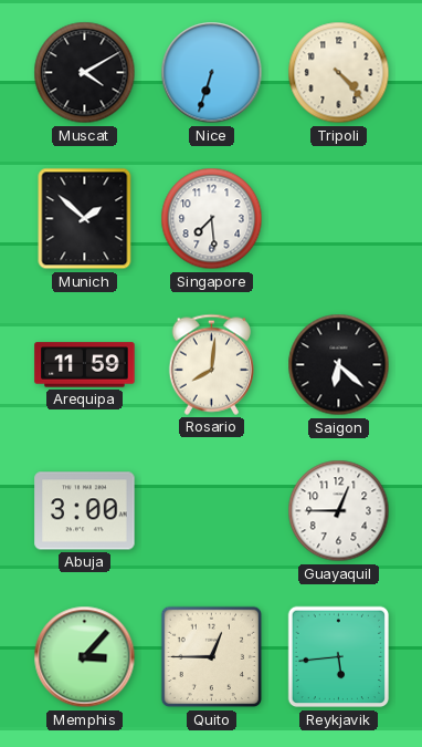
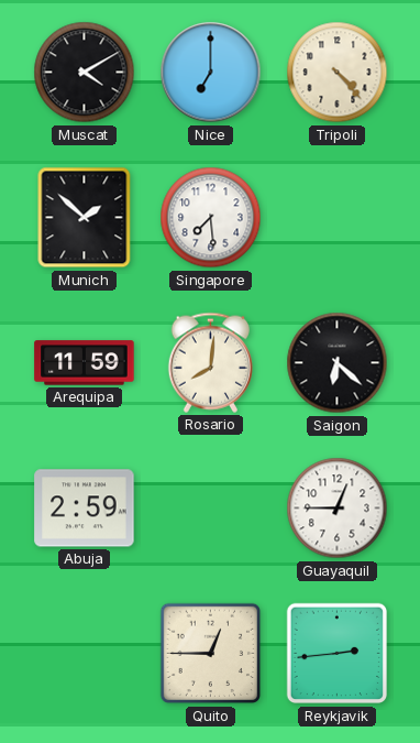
Nice: 6:33 -> 7:00 (211, 73)
Abuja: 3:00 -> 2:59 (85, 509)
Memphis: 3:07 -> none (85, 657)
Reykjavik: 5:44 -> 2:44 (338, 654)
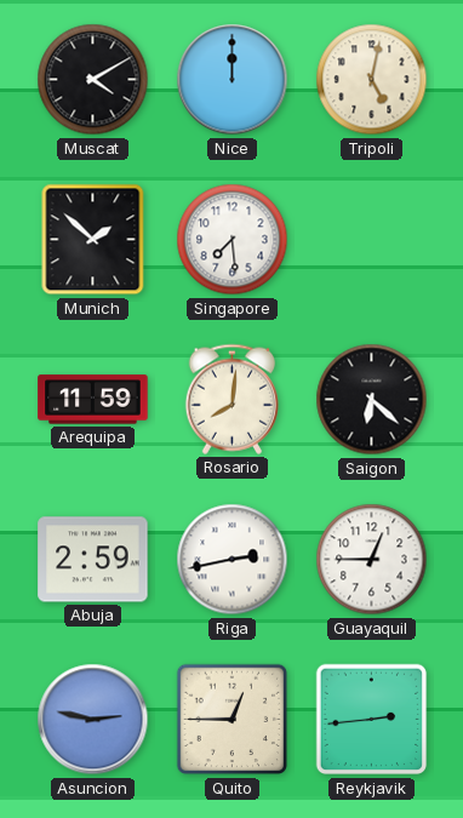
Nice: 7:00 -> 12:00 (233, 80)
Tripoli: 4:23 -> 5:02 (372, 80)
Riga: none -> 2:43 (233, 560)
Asuncion: none -> 2:47 (93, 720)
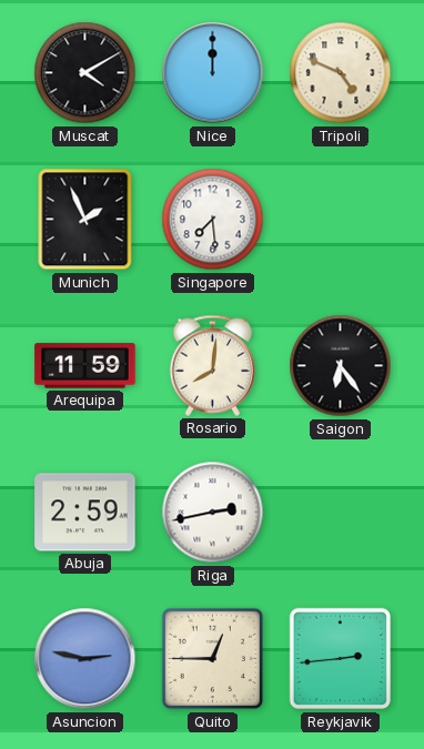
Tripoli: 5:02 -> 4:49 (341, 73)
Munich: 1:52 -> 1:56 (85, 220)
Saigon: 6:22 -> 6:24 (341, 366)
Guayaquil: 12:45 -> none (372, 560)
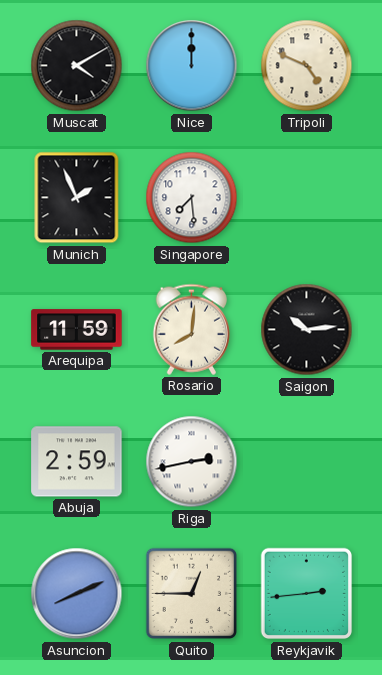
Saigon: 6:24 -> 10:14 (307, 330)
Asuncion: 2:47 -> 8:11 (77, 594)
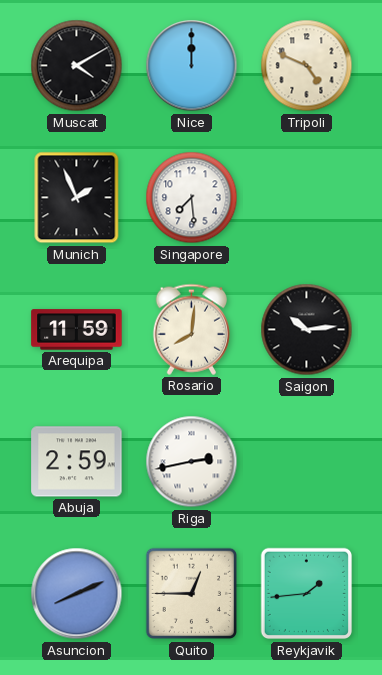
Reykjavik: 2:44 -> 1:44 (307, 594)
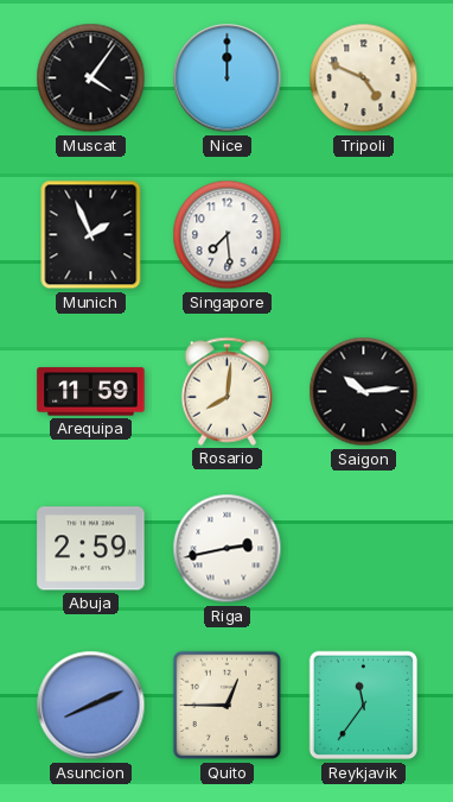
Muscat: 4:10 -> 4:06 (91, 78)
Reykjavik: 1:44 -> 11:36 (364, 706)
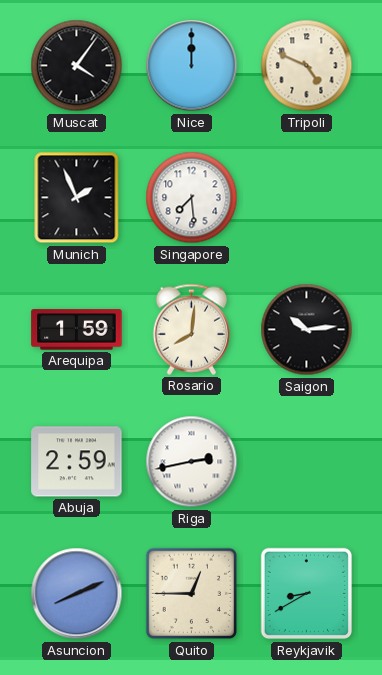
Arequipa: 11:59 -> 1:59 (77, 330)
Reykjavik: 11:36 -> 8:40 (307, 594)
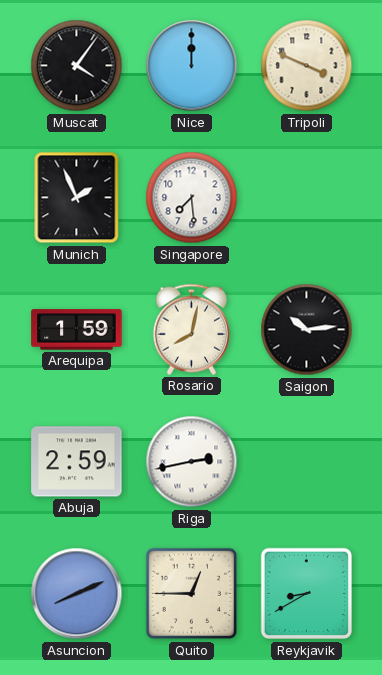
Tripoli: 4:49 -> 3:49 (307, 66)
Rosario: 8:01 -> 8:02 (191, 329)
